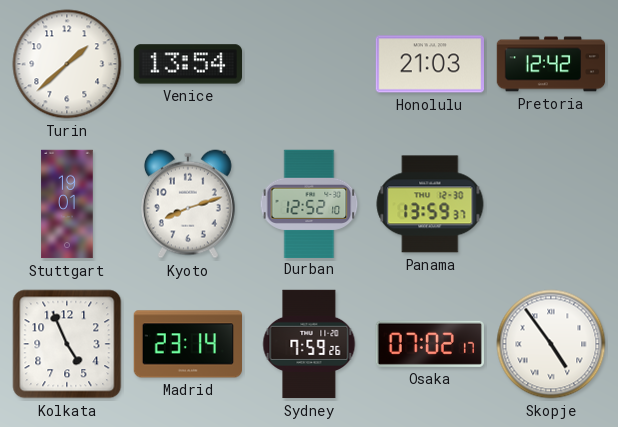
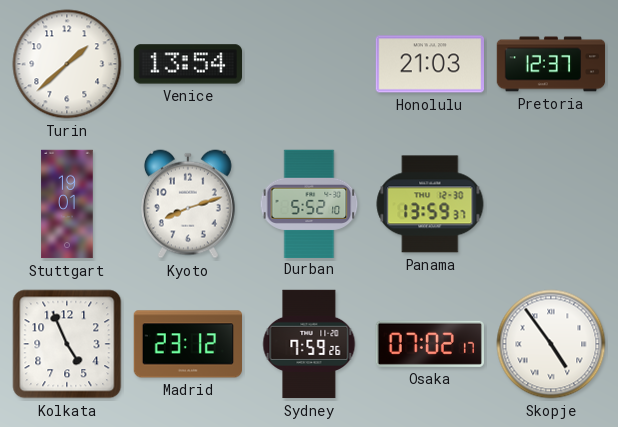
Pretoria: 12:42 -> 12:37 (551, 64)
Durban: 12:52 -> 5:52 (309, 203)
Madrid: 23:14 -> 23:12 (187, 344)
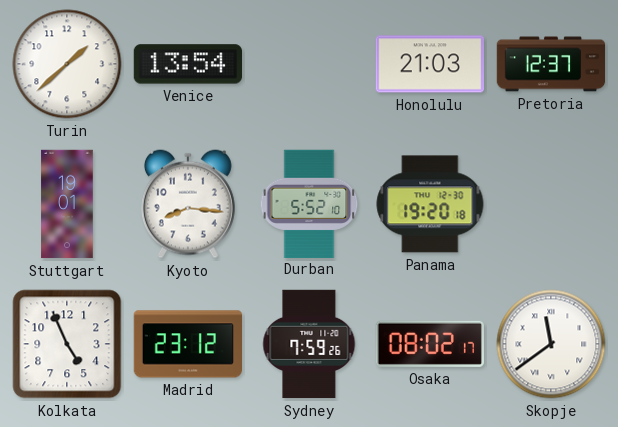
Kyoto: 8:12 -> 8:16 (188, 204)
Panama: 13:59 -> 19:20 (430, 204)
Osaka: 07:02 -> 08:02 (430, 344)
Skopje: 4:54 -> 11:39 (551, 344)
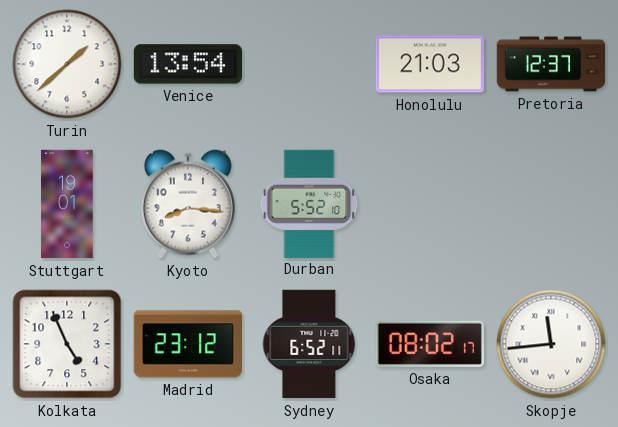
Panama: 19:20 -> none (430, 204)
Sydney: 7:59 -> 6:52 (309, 344)
Skopje: 11:39 -> 11:44 (551, 344)
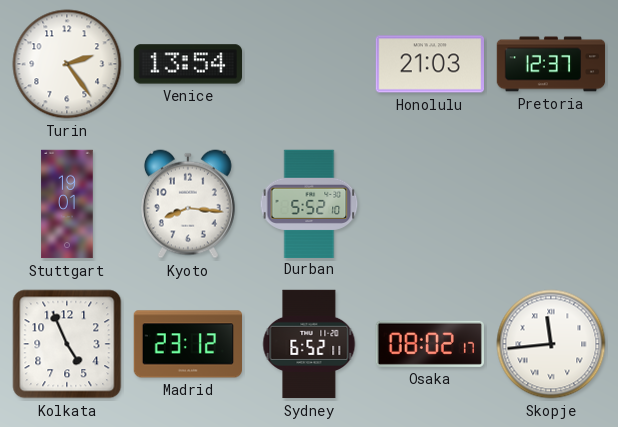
Turin: 1:38 -> 2:24 (67, 64)
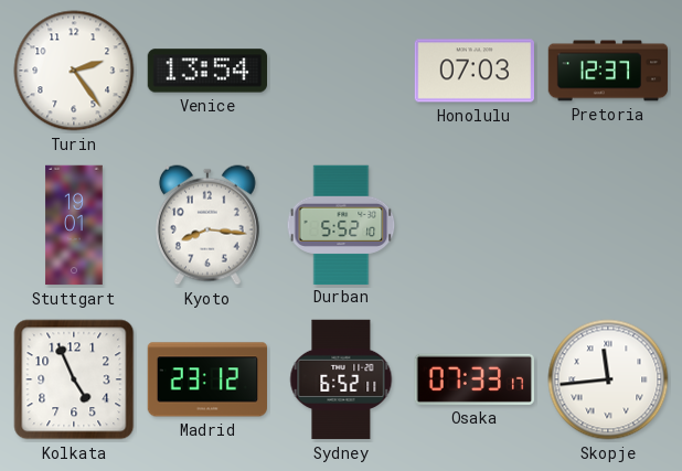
Honolulu: 21:03 -> 07:03 (473, 71)
Osaka: 08:02 -> 07:33 (475, 379)
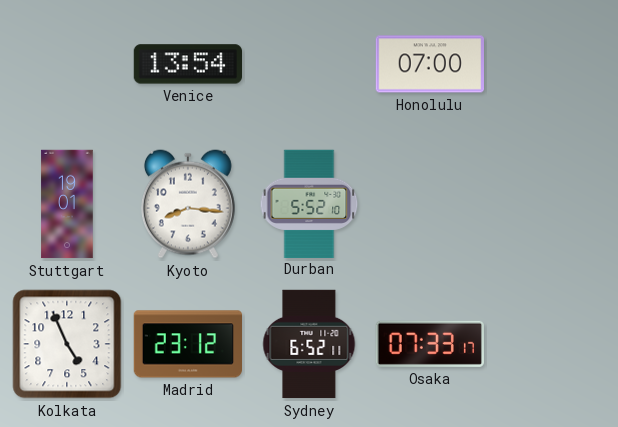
Turin: 2:24 -> none (74, 71)
Honolulu: 07:03 -> 07:00 (429, 64)
Pretoria: 12:37 -> none (608, 71)
Skopje: 11:44 -> none (608, 379)
